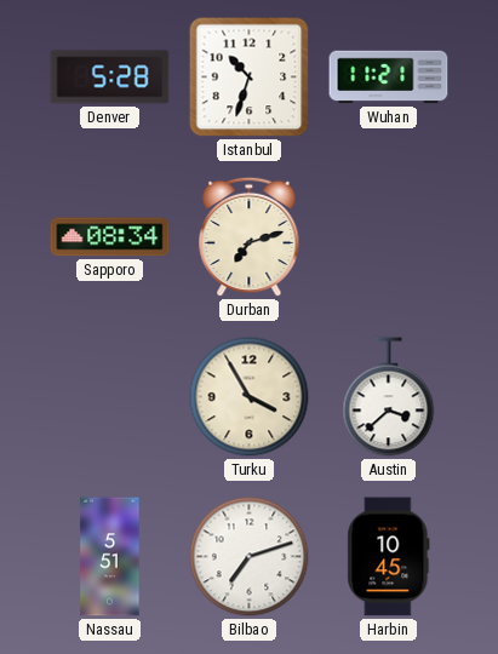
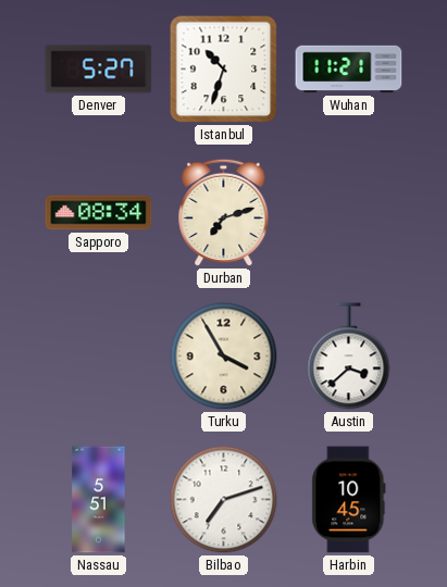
Denver: 5:28 -> 5:27 (99, 70)
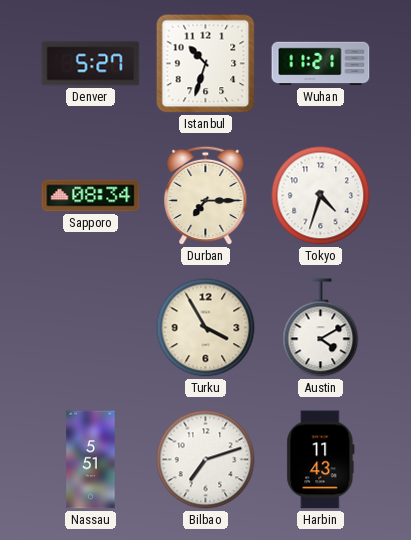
Durban: 7:12 -> 7:15 (206, 196)
Tokyo: none -> 4:33 (321, 196)
Austin: 3:38 -> 4:10 (321, 328)
Harbin: 10:45 -> 11:43 (321, 460)
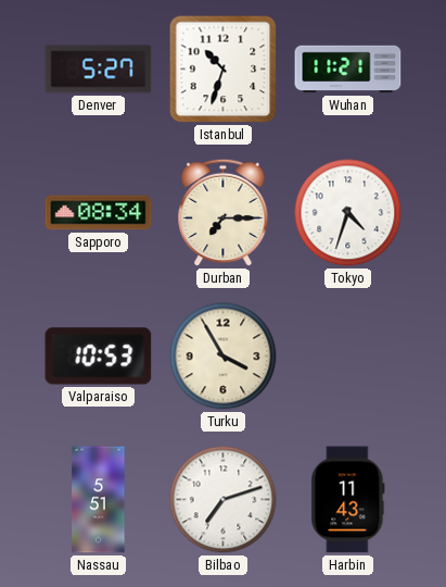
Valparaiso: none -> 10:53 (99, 357)
Austin: 4:10 -> none (321, 328)
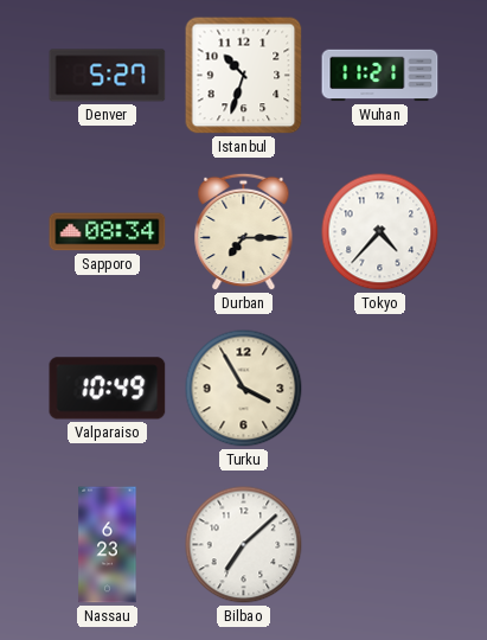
Tokyo: 4:33 -> 4:37 (380, 232)
Valparaiso: 10:53 -> 10:49 (108, 389)
Nassau: 5:51 -> 6:23 (108, 545)
Bilbao: 7:12 -> 7:08 (244, 545)
Harbin: 11:43 -> none (348, 500)
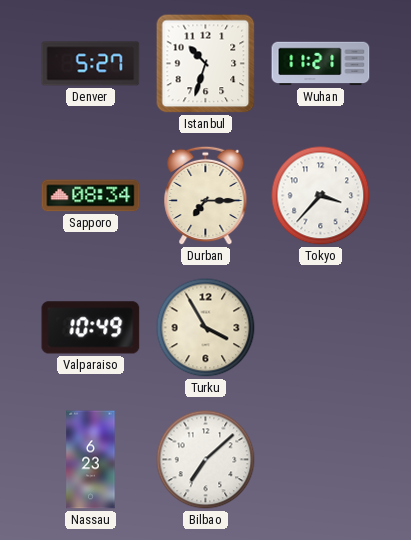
Tokyo: 4:37 -> 3:37 (321, 196)
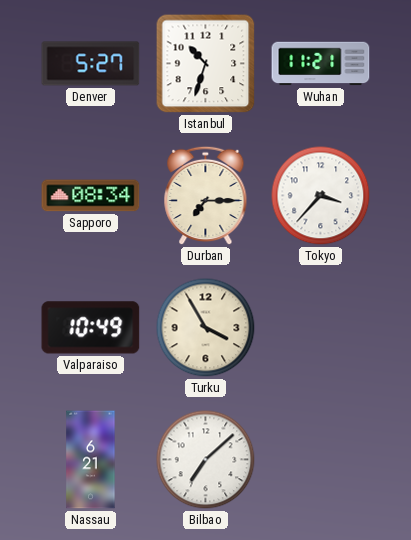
Nassau: 6:23 -> 6:21 (91, 460)
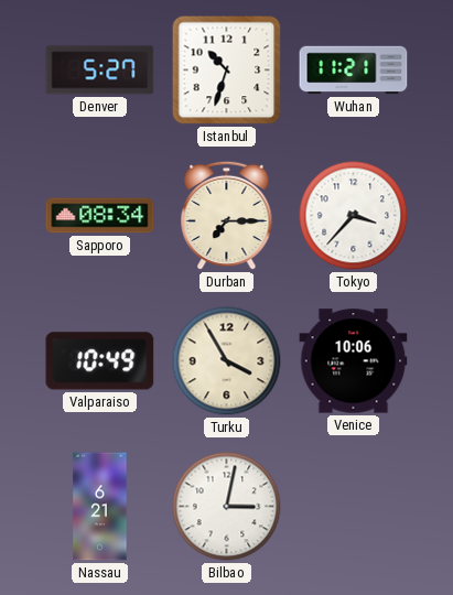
Venice: none -> 10:06 (354, 361)
Bilbao: 7:08 -> 3:02 (227, 507)
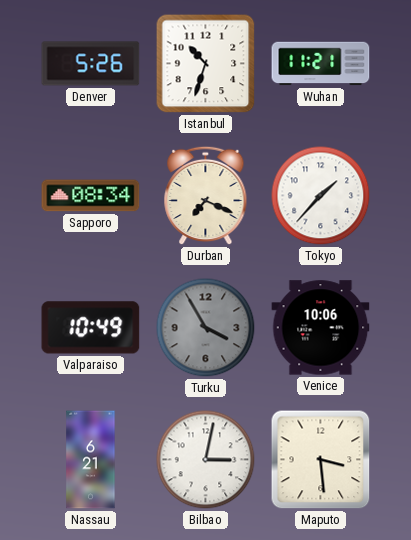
Denver: 5:27 -> 5:26 (91, 64)
Durban: 7:15 -> 7:19 (206, 196)
Tokyo: 3:37 -> 1:37 (321, 196)
Turku dial: cream -> grey (206, 328)
Maputo: none -> 3:29 (321, 460)
